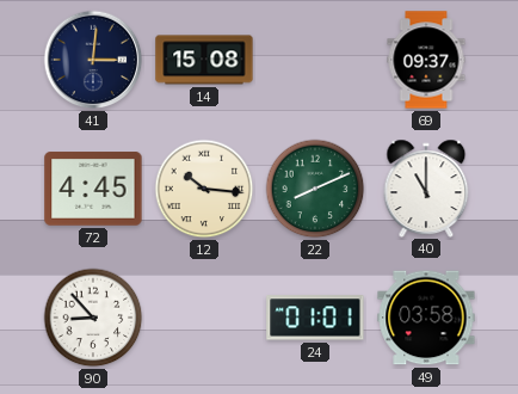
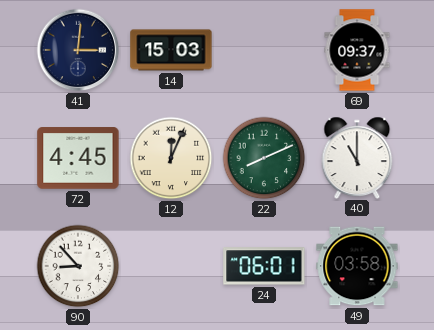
14: 15:08 -> 15:03 (171, 50)
12: 10:16 -> 12:04 (171, 158)
24: 01:01 -> 06:01 (264, 266)
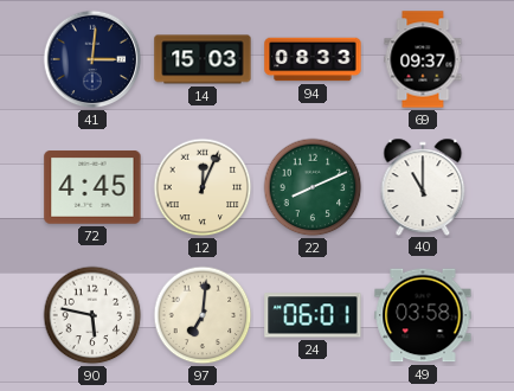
94: none -> 08:33 (313, 59)
90: 8:53 -> 5:47 (92, 315)
97: none -> 7:01 (203, 315)
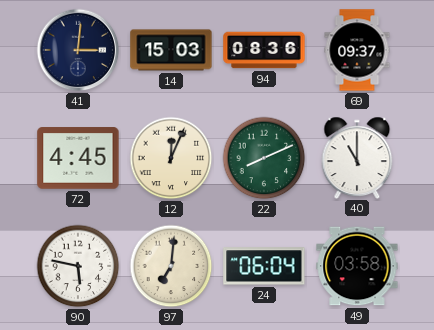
94: 08:33 -> 08:36 (264, 50)
24: 06:01 -> 06:04 (264, 266)
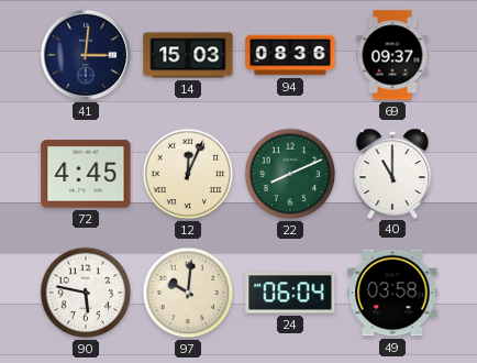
97: 7:01 -> 10:01 (188, 293)
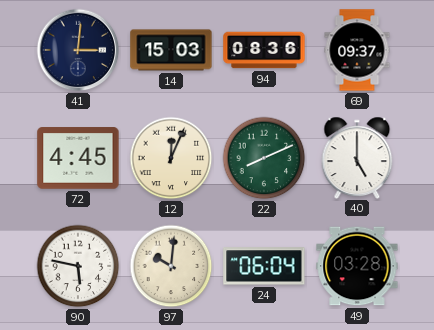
40: 11:00 -> 5:00 (357, 157)
49: 03:58 -> 03:28 (357, 266)
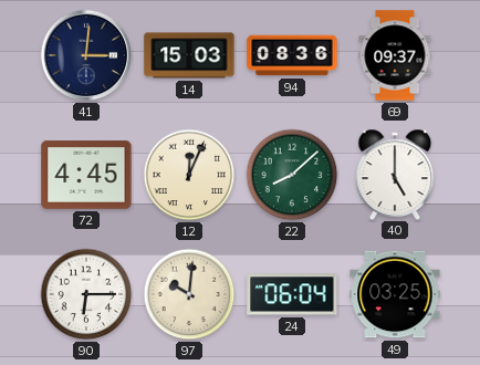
22: 8:11 -> 8:08 (292, 175)
90: 5:47 -> 6:15 (86, 294)
49: 03:28 -> 03:25 (395, 294)
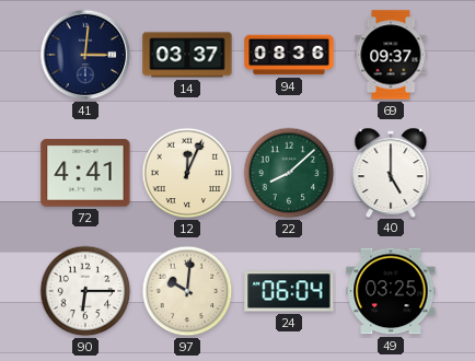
14: 15:03 -> 03:37 (187, 55)
72: 4:45 -> 4:41 (85, 173)
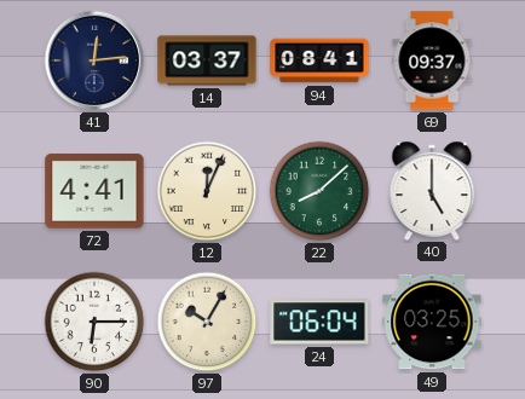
41: 3:01 -> 12:14 (94, 60)
94: 08:36 -> 08:41 (319, 60)
97: 10:01 -> 10:05 (207, 322)
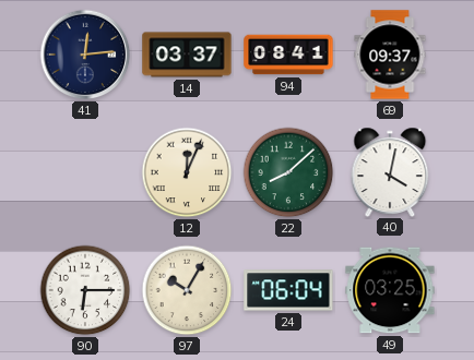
72: 4:41 -> none (94, 191)
40: 5:00 -> 4:02 (390, 171)
